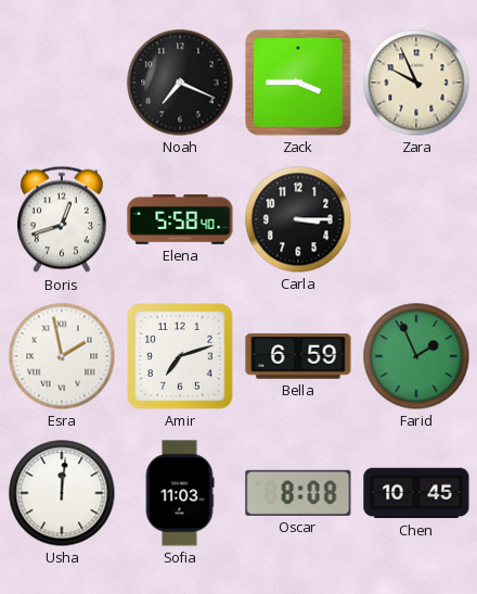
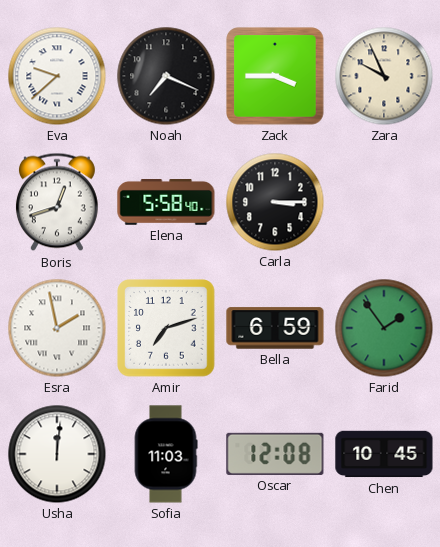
Eva: none -> 9:38 (57, 76)
Farid: 1:56 -> 1:54 (384, 328)
Oscar: 8:08 -> 12:08 (275, 454)
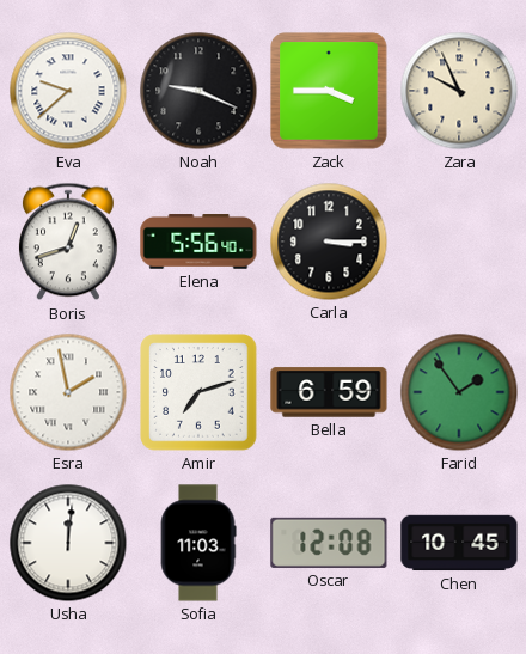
Noah: 7:19 -> 9:19 (198, 91)
Elena: 5:58 -> 5:56 (198, 243)
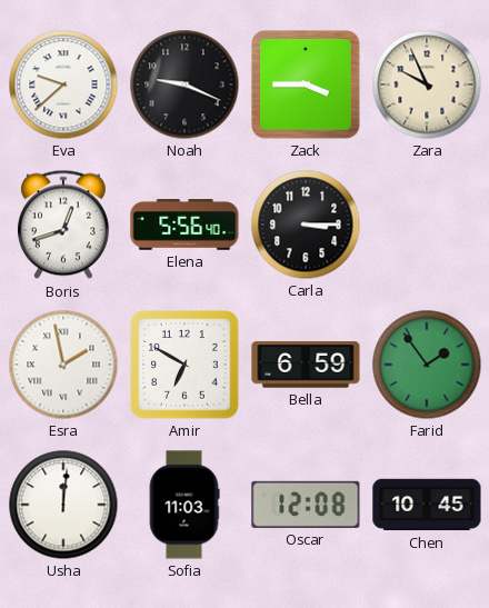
Amir: 7:12 -> 6:50 (184, 365)
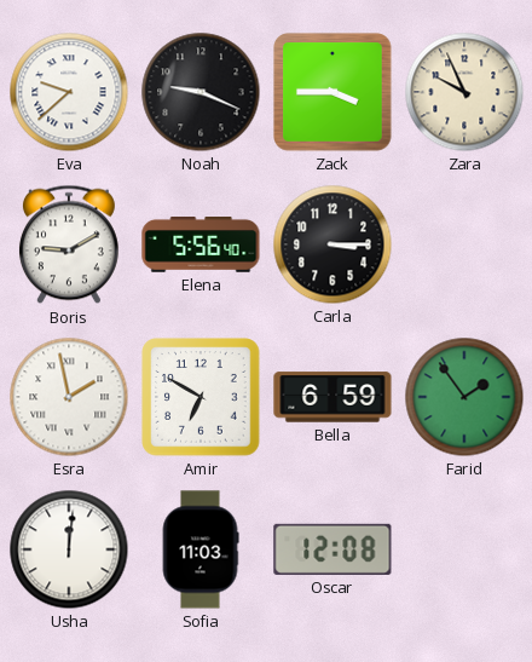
Boris: 12:42 -> 9:10 (69, 244)
Chen: 10:45 -> none (427, 505)
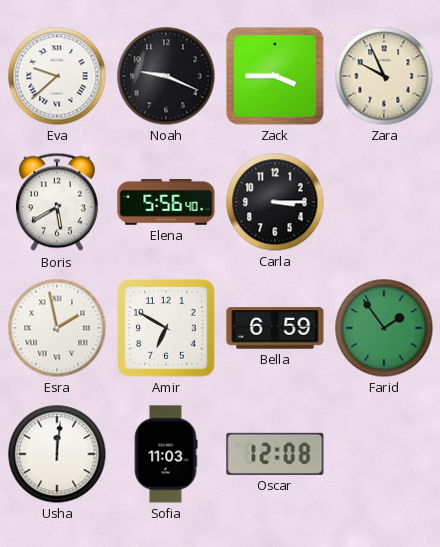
Boris: 9:10 -> 5:40 (57, 202)
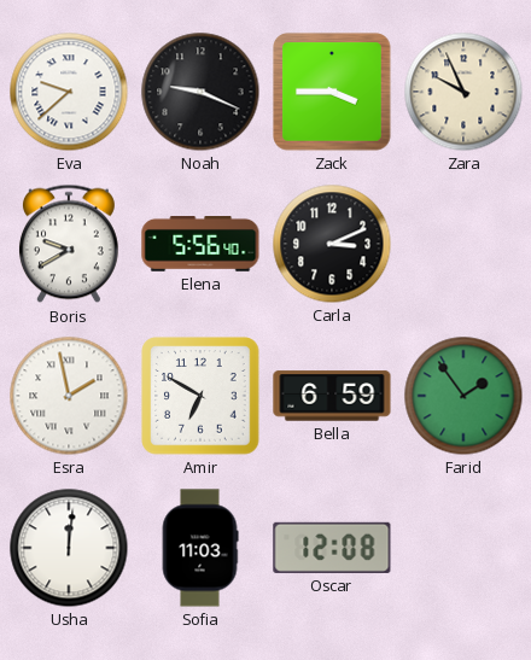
Boris: 5:40 -> 9:40 (69, 244)
Carla: 3:15 -> 3:11 (332, 244)
